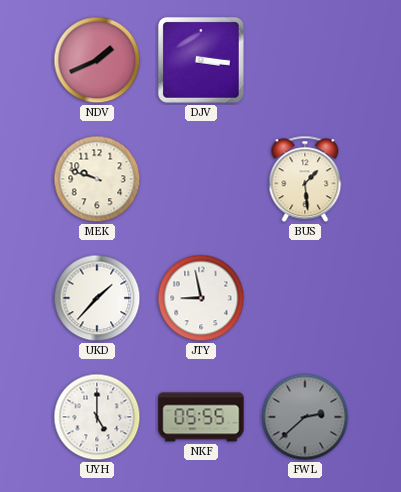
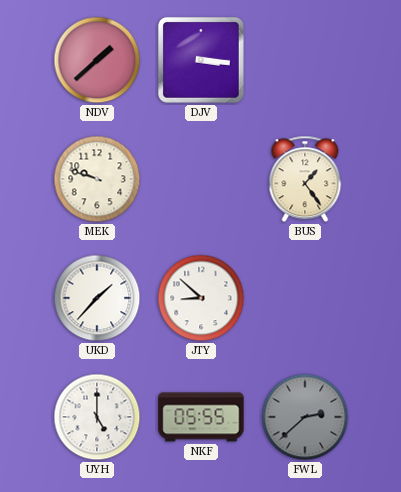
NDV: 1:41 -> 1:38 (97, 60)
BUS: 1:29 -> 1:24 (305, 179)
JTY: 8:58 -> 8:52 (201, 298)
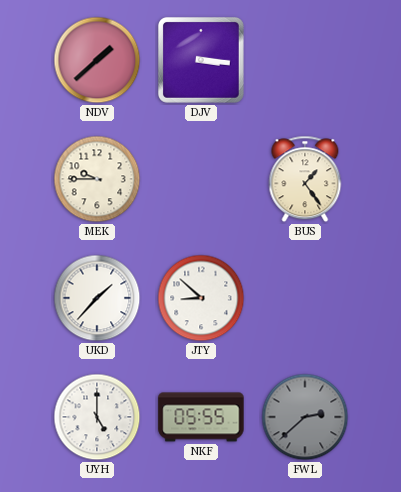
MEK: 9:48 -> 9:45 (97, 179)
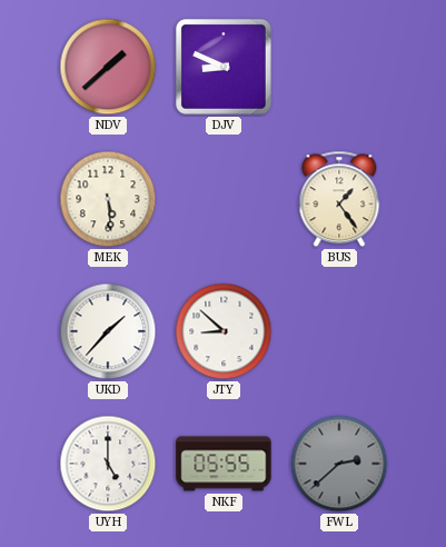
DJV: 3:16 -> 8:49 (224, 67)
MEK: 9:45 -> 5:29 (108, 199)
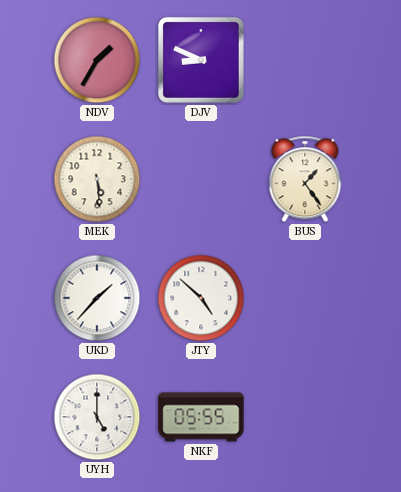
NDV: 1:38 -> 1:35 (97, 60)
JTY: 8:52 -> 4:52 (201, 298)
FWL: 2:38 -> none (339, 464)
